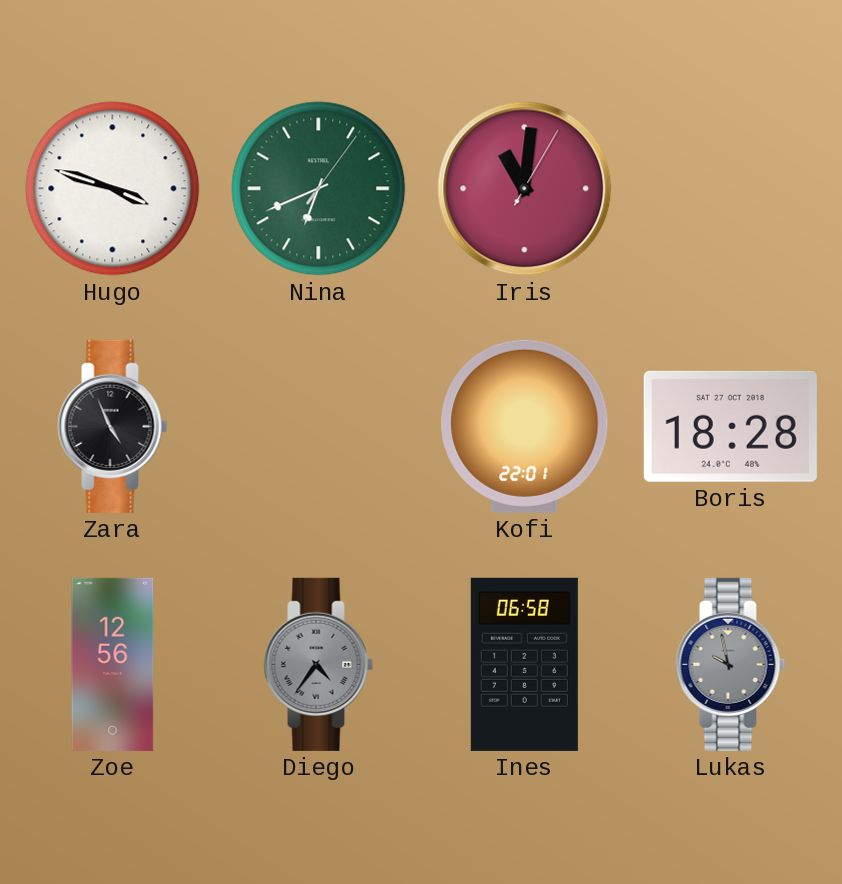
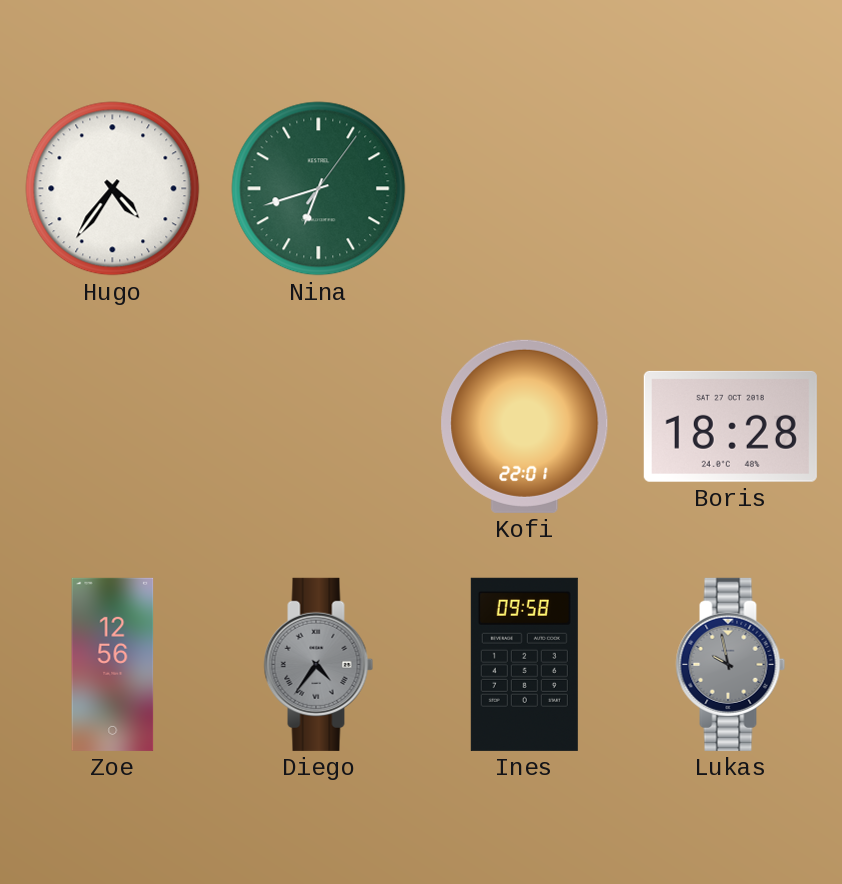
Hugo: 3:48 -> 4:36 (113, 189)
Nina: 6:41 -> 6:42 (319, 189)
Iris: 11:01 -> none (525, 189)
Zara: 4:56 -> none (113, 426)
Ines: 06:58 -> 09:58 (524, 664)
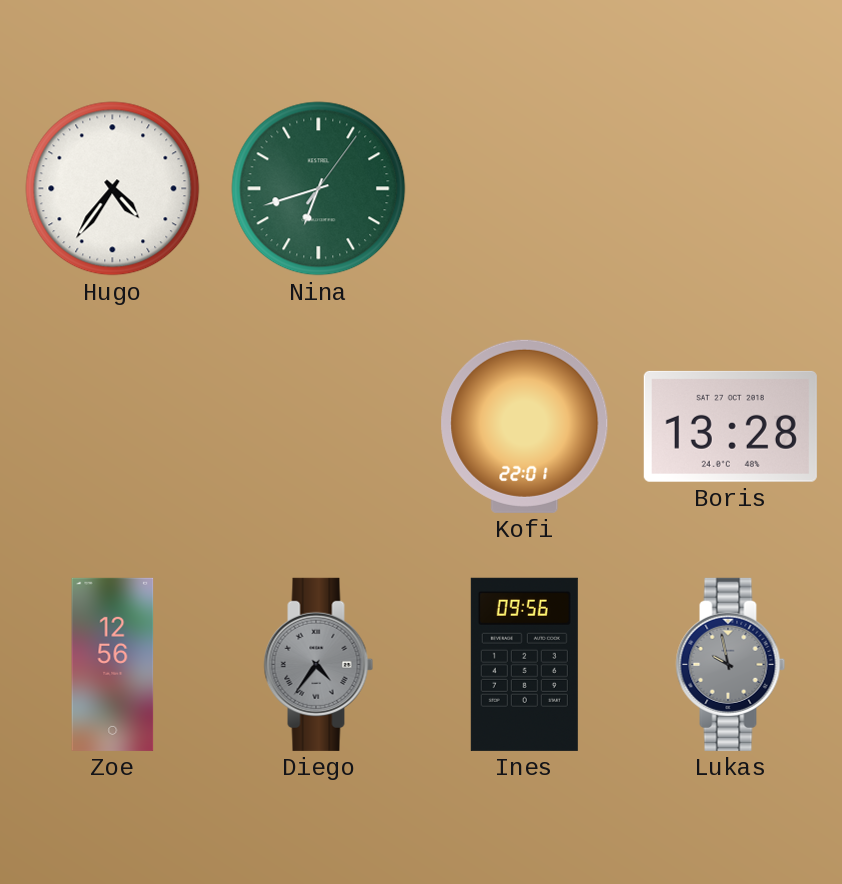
Boris: 18:28 -> 13:28 (730, 426)
Ines: 09:58 -> 09:56 (524, 664)
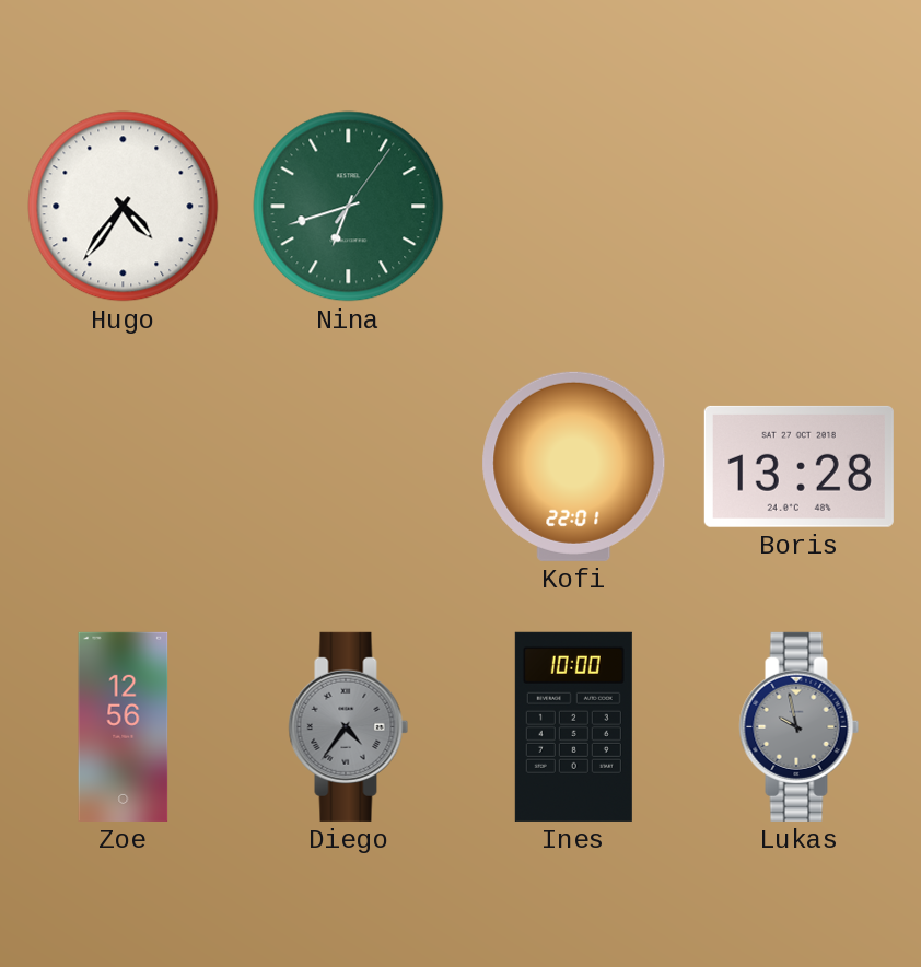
Ines: 09:56 -> 10:00 (573, 726)
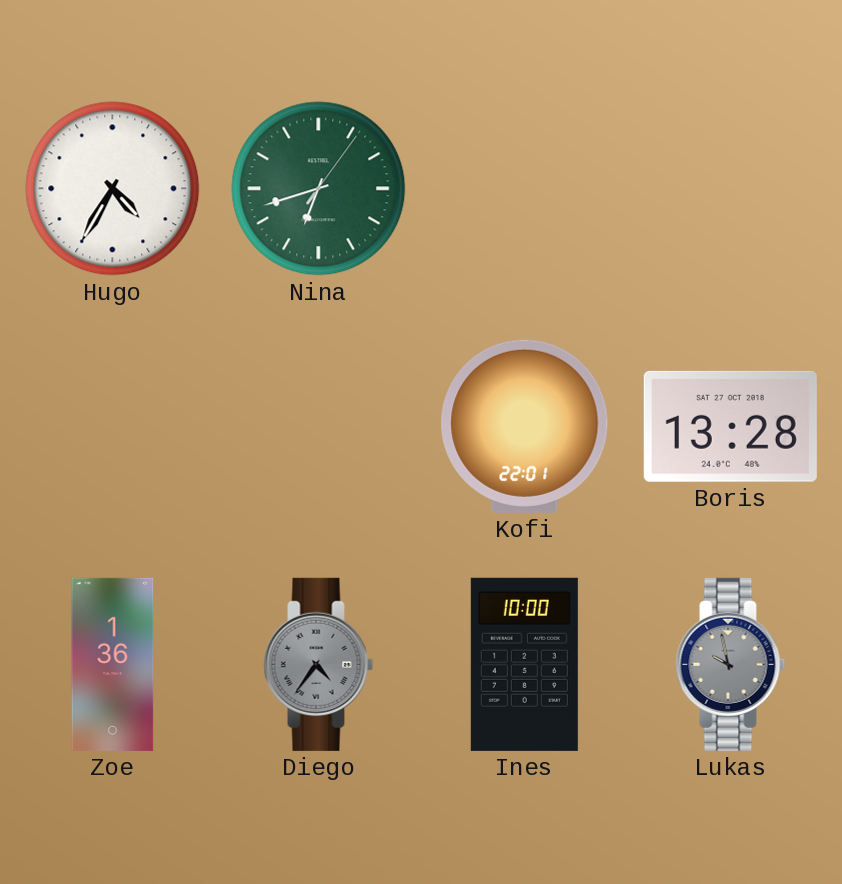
Hugo: 4:36 -> 4:35 (113, 189)
Zoe: 12:56 -> 1:36 (113, 664)
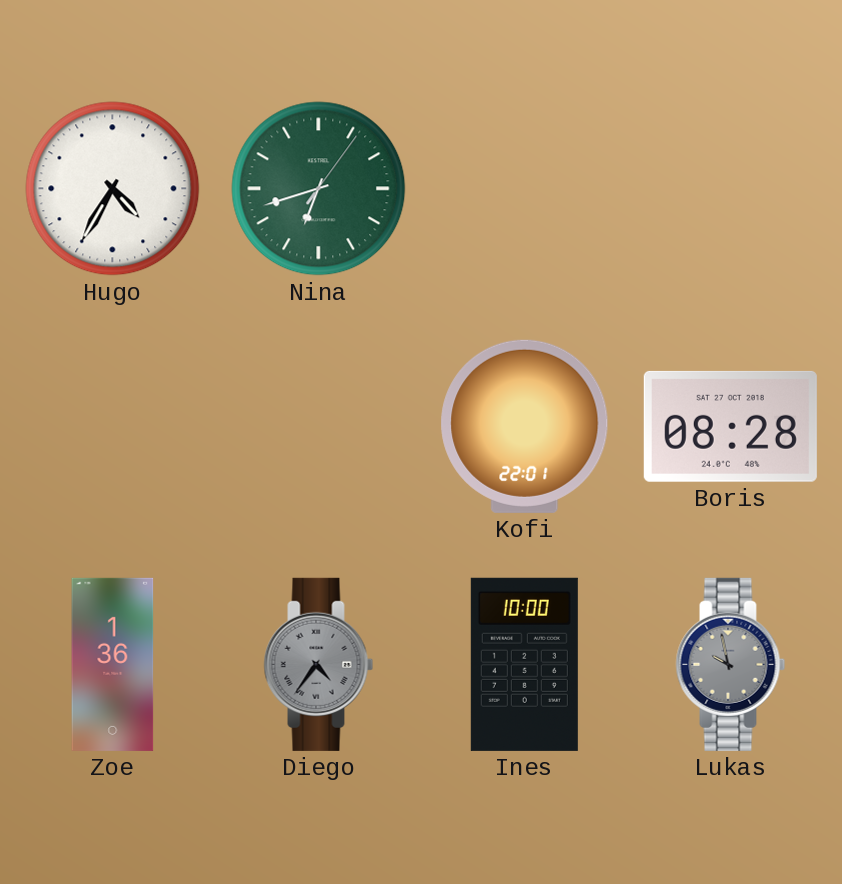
Boris: 13:28 -> 08:28 (730, 426)
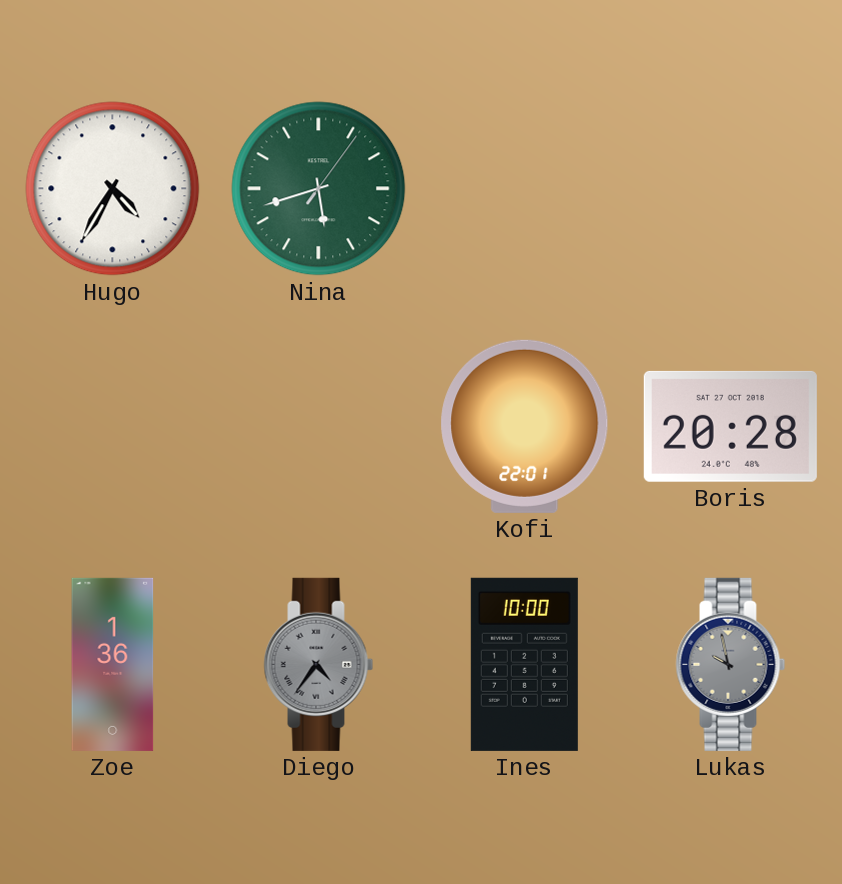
Nina: 6:42 -> 5:42 (319, 189)
Boris: 08:28 -> 20:28 (730, 426)
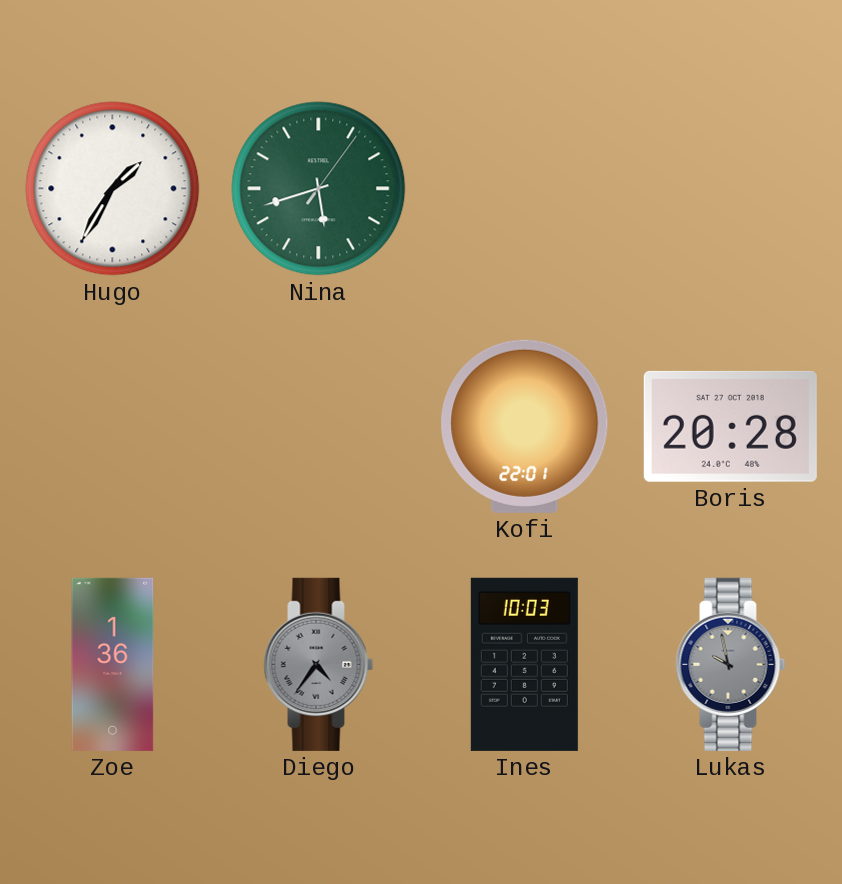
Hugo: 4:35 -> 1:35 (113, 189)
Ines: 10:00 -> 10:03 (524, 664)
